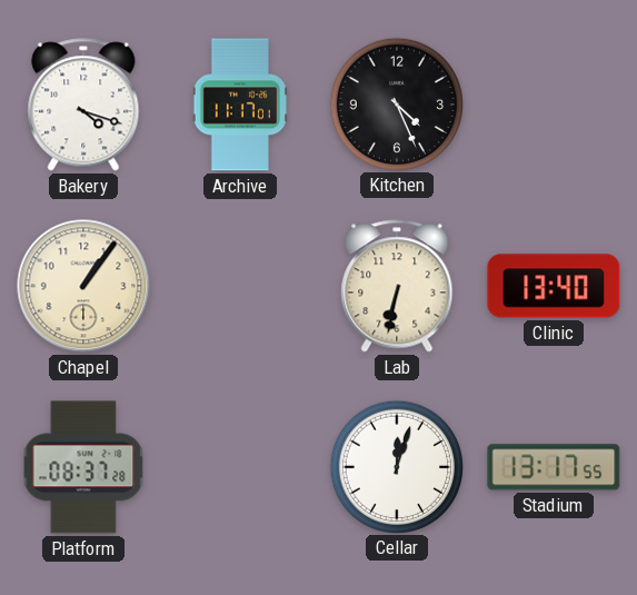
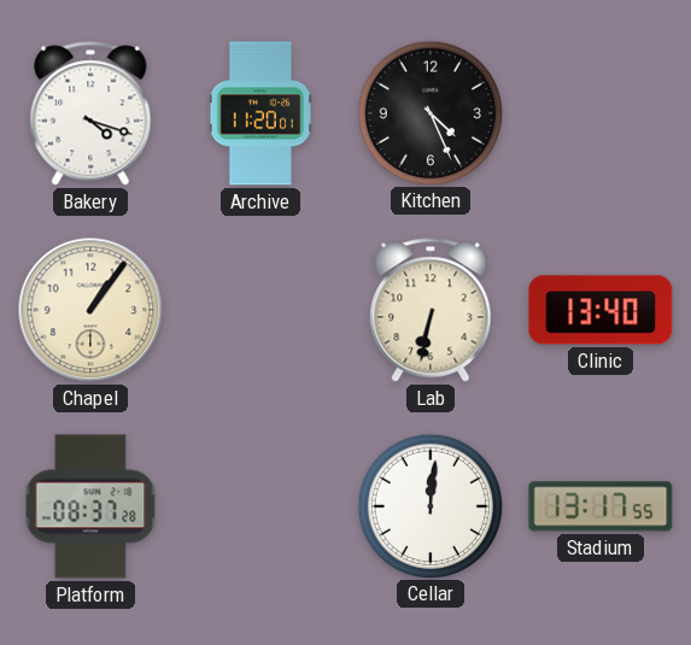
Archive: 11:17 -> 11:20 (260, 113)
Cellar: 12:03 -> 12:01 (429, 505)
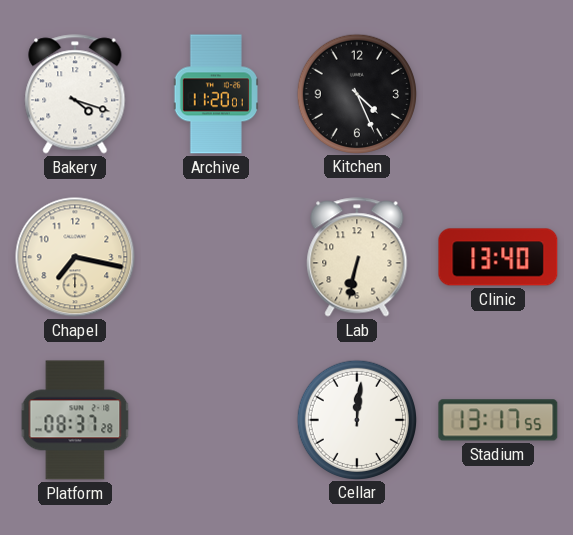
Chapel: 1:06 -> 7:17 (75, 257)
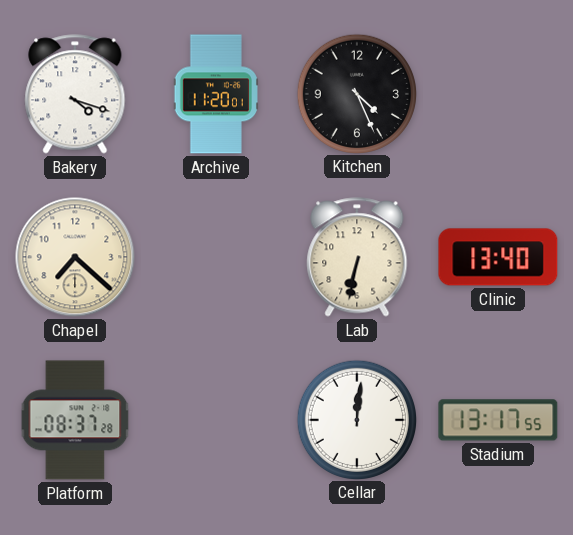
Chapel: 7:17 -> 7:22 (75, 257)
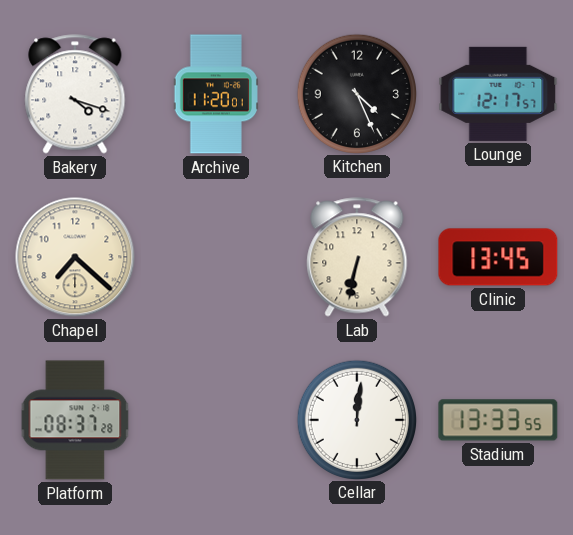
Lounge: none -> 12:17 (498, 94)
Clinic: 13:40 -> 13:45 (498, 257)
Stadium: 13:17 -> 13:33 (498, 420)
